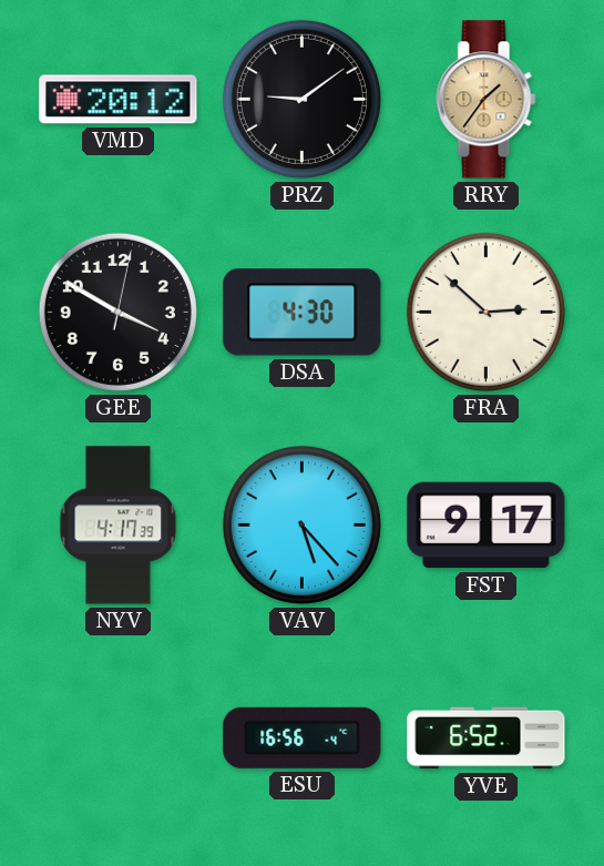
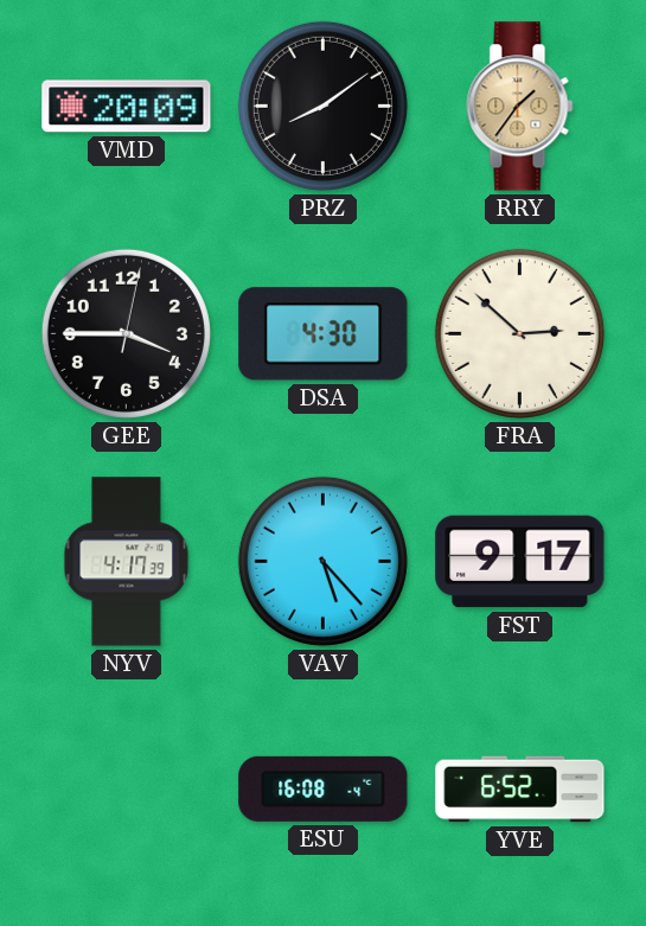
VMD: 20:12 -> 20:09 (127, 107)
PRZ: 9:09 -> 8:09 (322, 106)
GEE: 3:50 -> 3:45 (126, 333)
ESU: 16:56 -> 16:08 (324, 788)
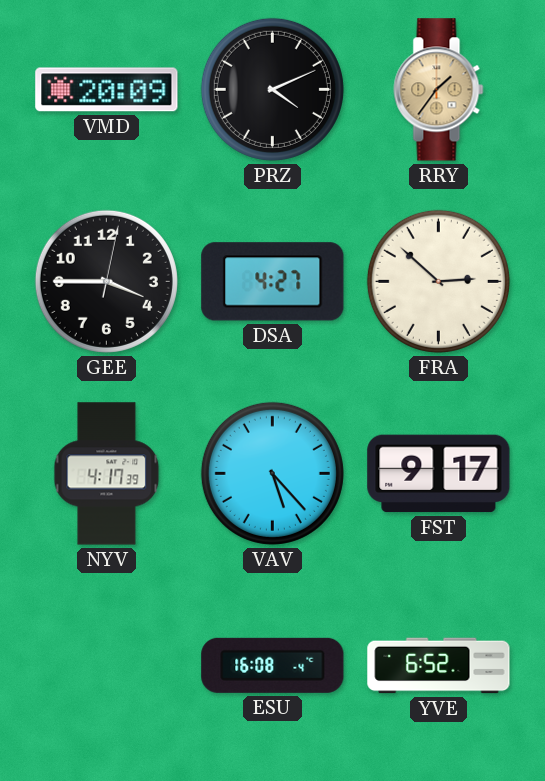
PRZ: 8:09 -> 4:11 (272, 89)
DSA: 4:30 -> 4:27 (273, 282)
